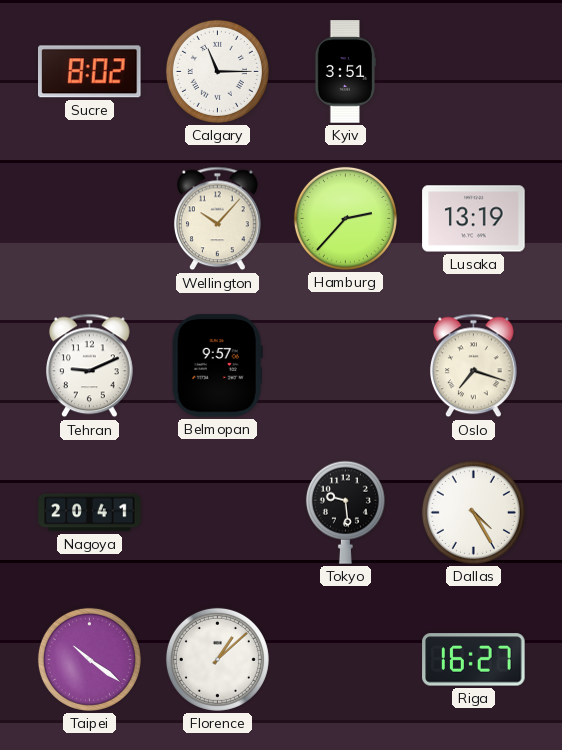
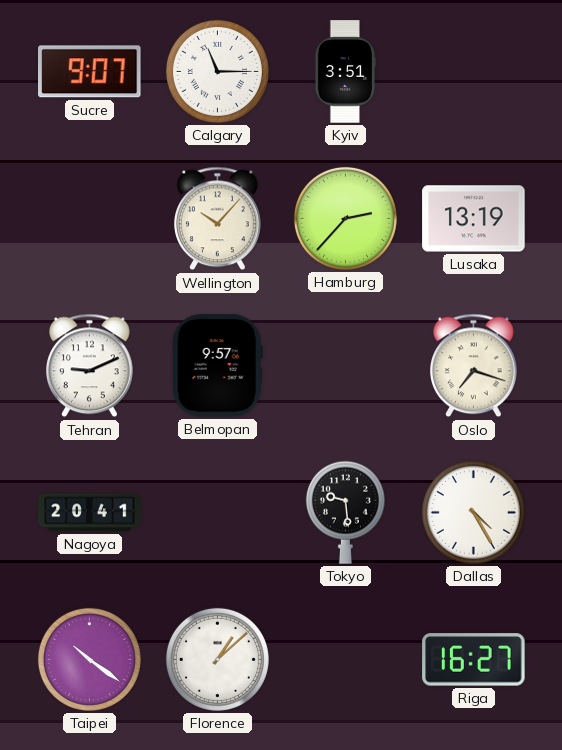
Sucre: 8:02 -> 9:07 (90, 72)
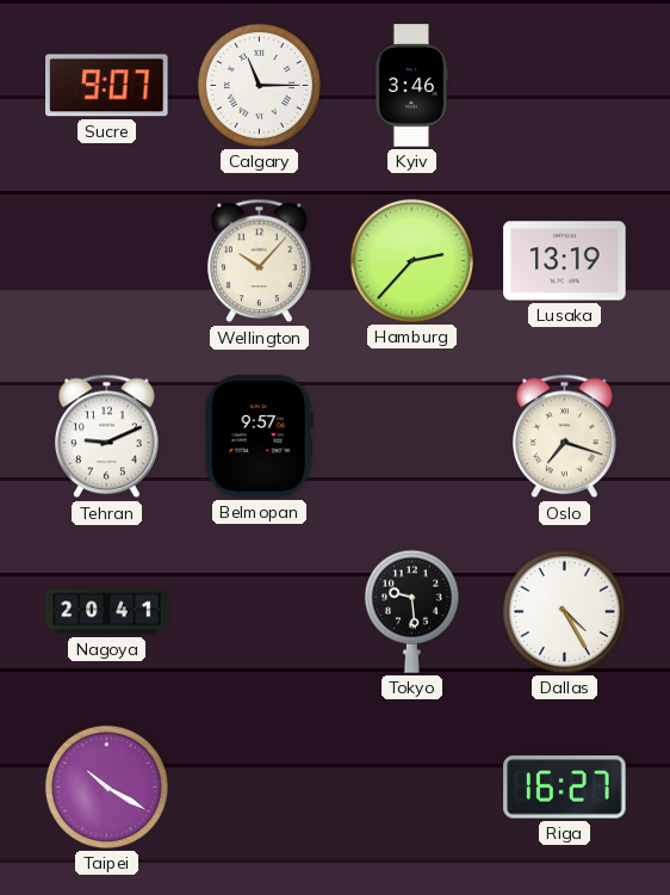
Kyiv: 3:51 -> 3:46 (411, 86)
Taipei: 10:21 -> 10:20 (106, 786)
Florence: 1:08 -> none (217, 659)
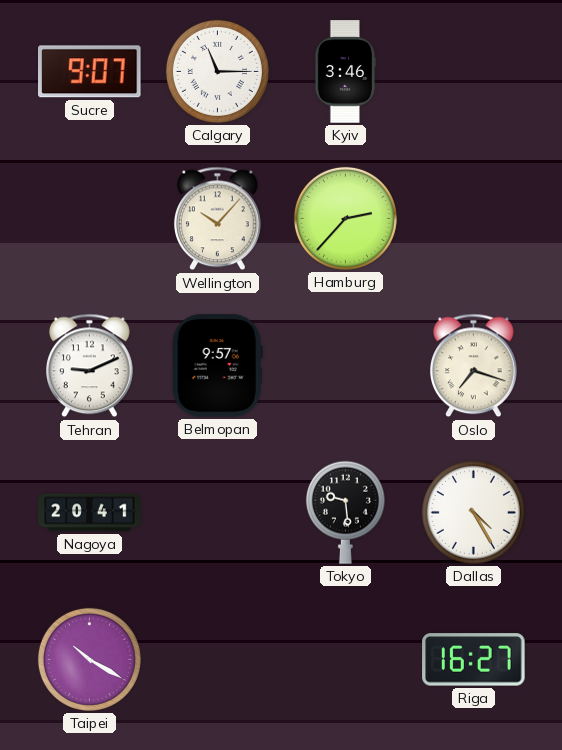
Lusaka: 13:19 -> none (565, 261)
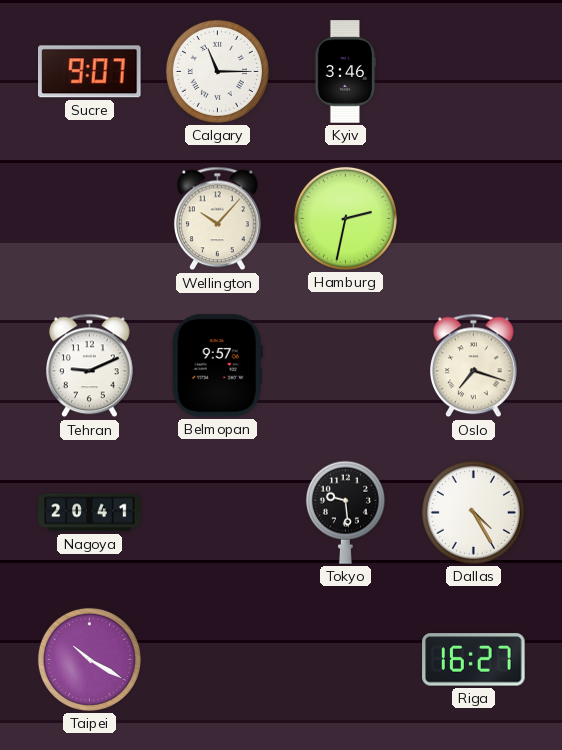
Hamburg: 2:37 -> 2:32 (345, 218)
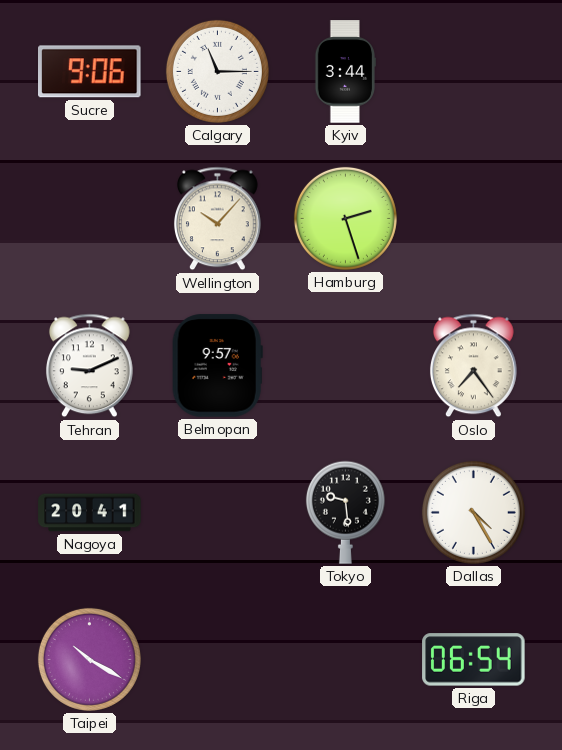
Sucre: 9:07 -> 9:06 (90, 72)
Kyiv: 3:46 -> 3:44 (345, 72)
Hamburg: 2:32 -> 2:27 (345, 218)
Oslo: 7:18 -> 7:24 (473, 366)
Riga: 16:27 -> 06:54 (474, 660)
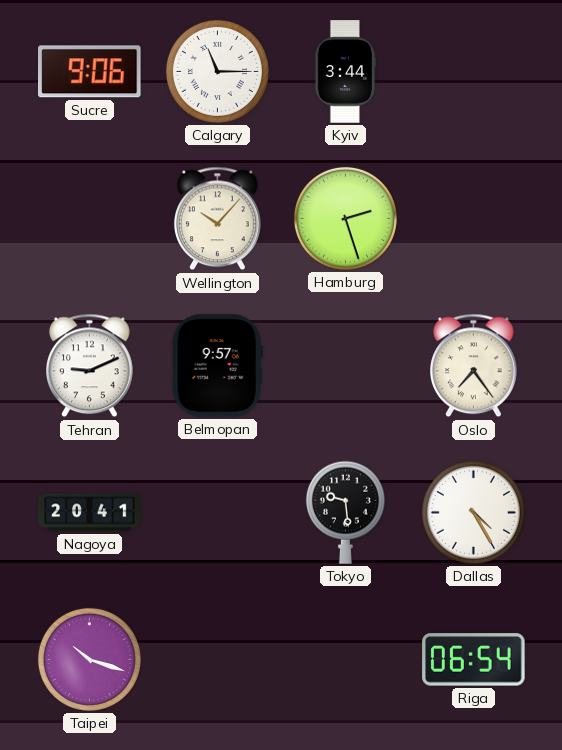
Taipei: 10:20 -> 10:18 (89, 659)
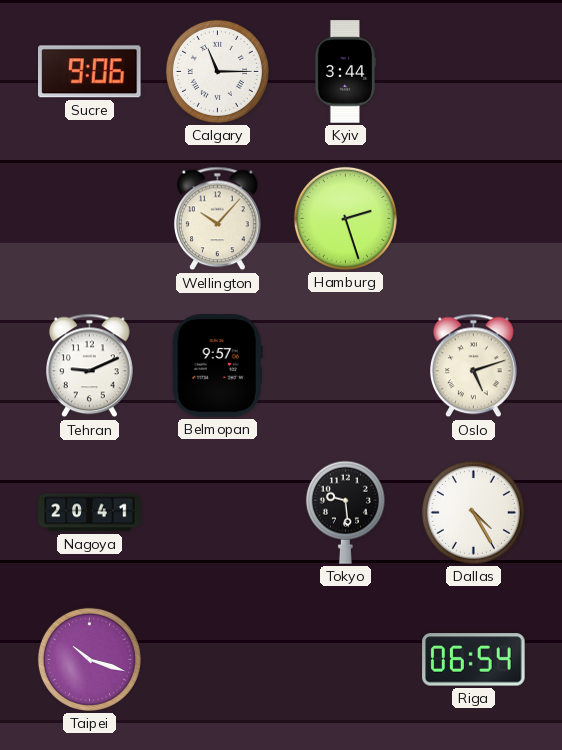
Oslo: 7:24 -> 5:12 (473, 366)
